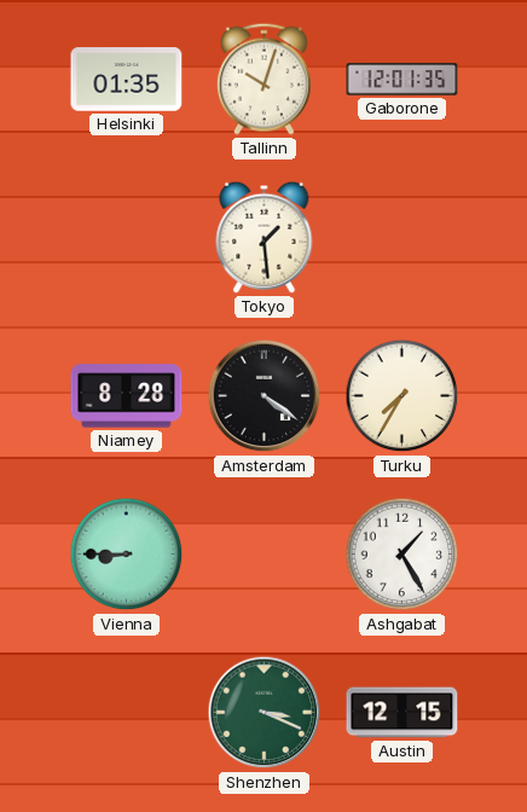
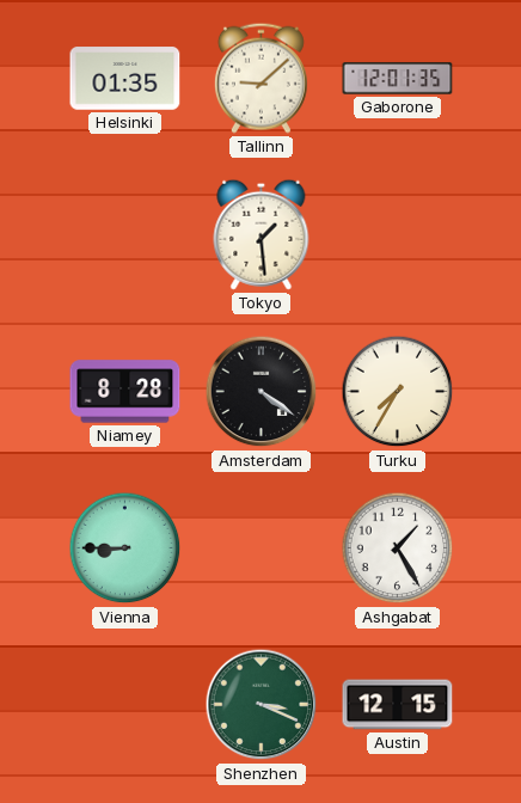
Tallinn: 10:03 -> 9:08 (260, 78)
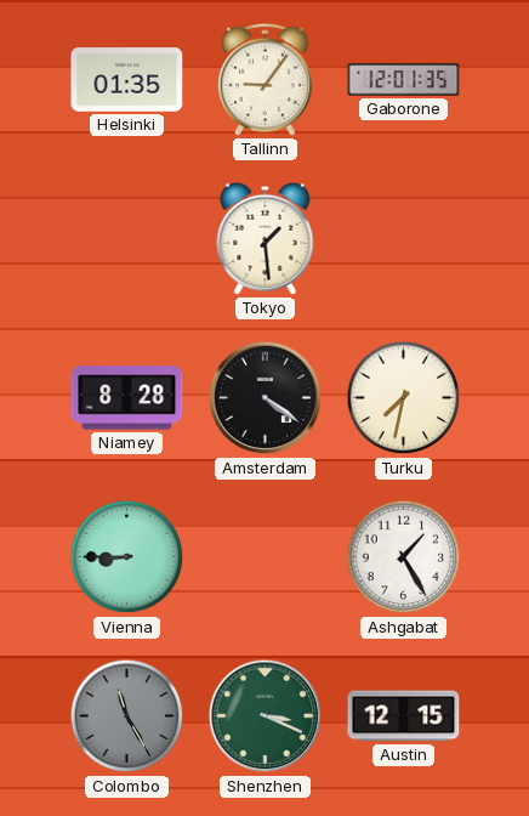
Tallinn: 9:08 -> 9:06 (264, 79)
Turku: 7:35 -> 7:32 (404, 398)
Colombo: none -> 11:25 (127, 716)
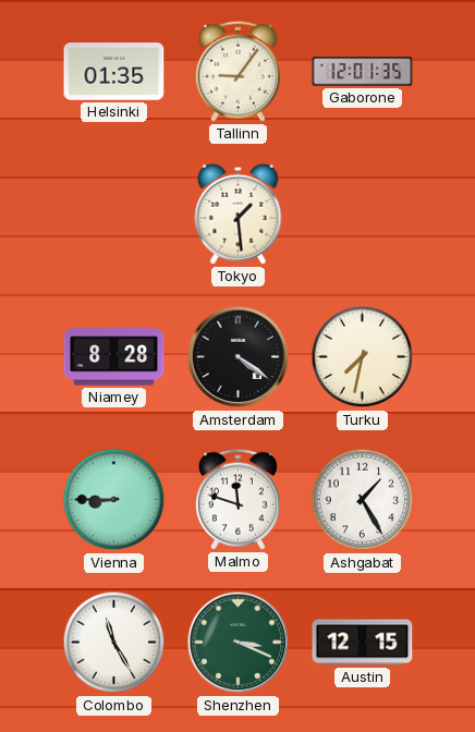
Malmo: none -> 11:48 (237, 499)
Colombo dial: grey -> white (114, 643)
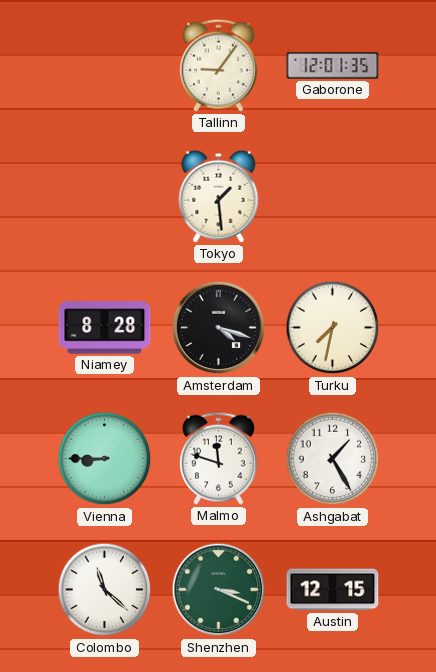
Helsinki: 01:35 -> none (114, 72)
Amsterdam: 4:21 -> 4:18 (219, 328)
Colombo: 11:25 -> 11:22 (105, 590)
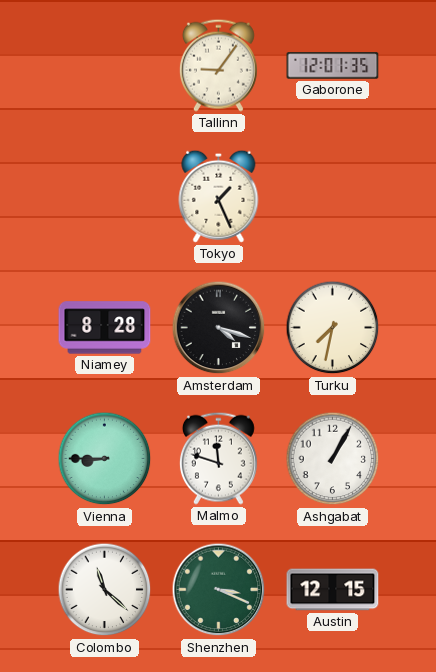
Tokyo: 1:29 -> 1:26 (219, 196)
Ashgabat: 1:25 -> 1:05 (333, 459)
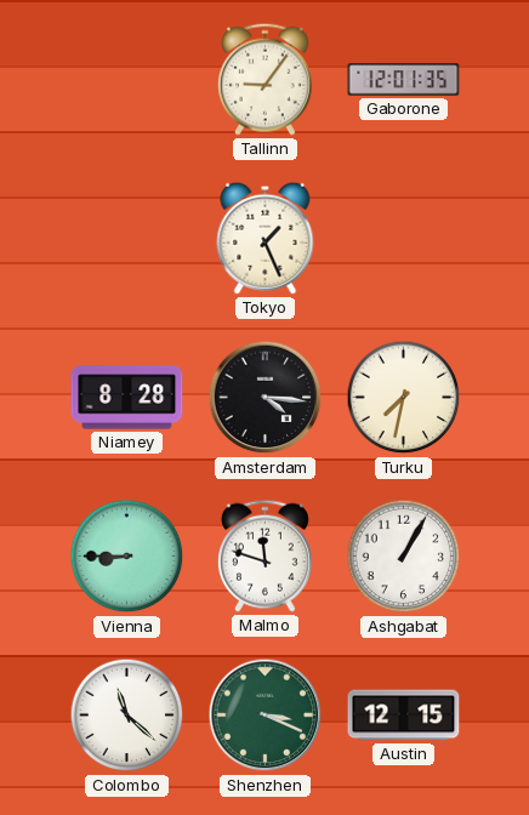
Amsterdam: 4:18 -> 4:16 (266, 398)
